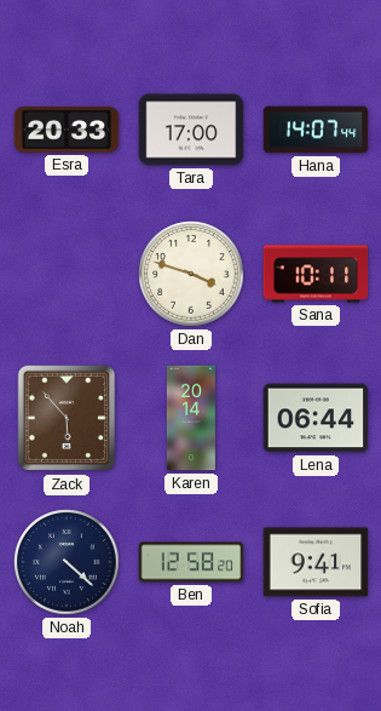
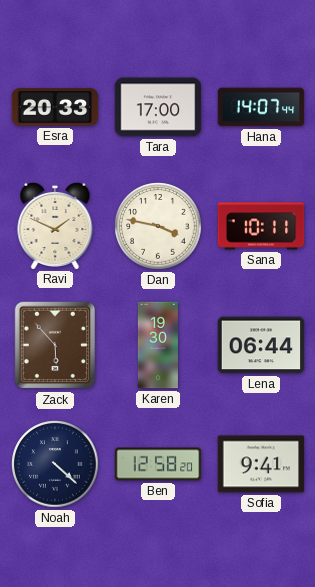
Ravi: none -> 1:49 (55, 225)
Dan: 3:48 -> 3:47 (158, 226)
Karen: 20:14 -> 19:30 (158, 345)
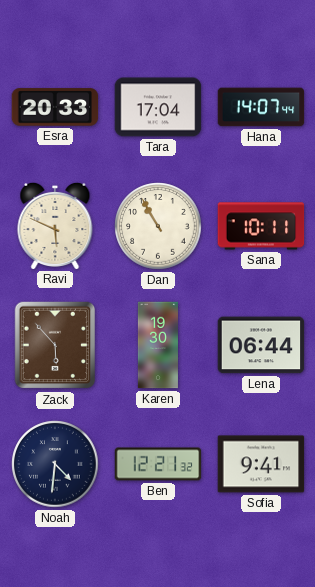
Tara: 17:00 -> 17:04 (158, 107)
Ravi: 1:49 -> 5:49 (55, 225)
Dan: 3:47 -> 10:55 (158, 226)
Noah: 4:22 -> 4:31 (55, 464)
Ben: 12:58 -> 12:21 (158, 464)
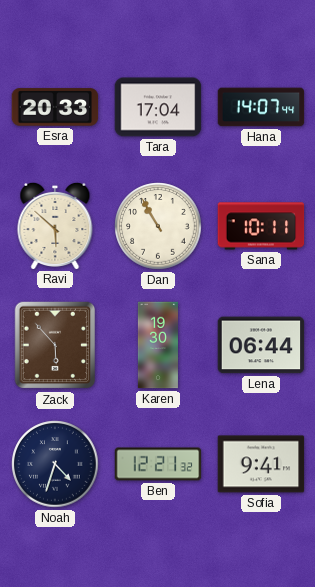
Ravi: 5:49 -> 5:52 (55, 225)
Noah: 4:31 -> 4:33 (55, 464)
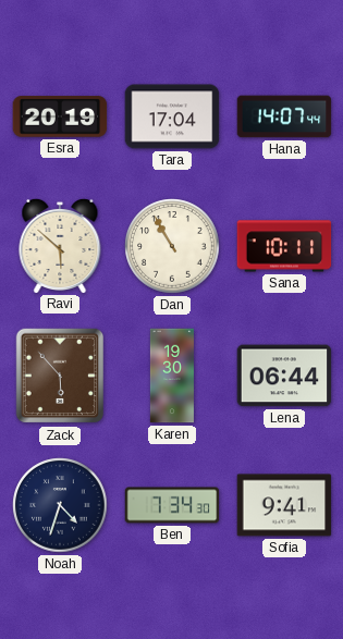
Esra: 20:33 -> 20:19 (60, 116)
Ben: 12:21 -> 7:34 (172, 505)
